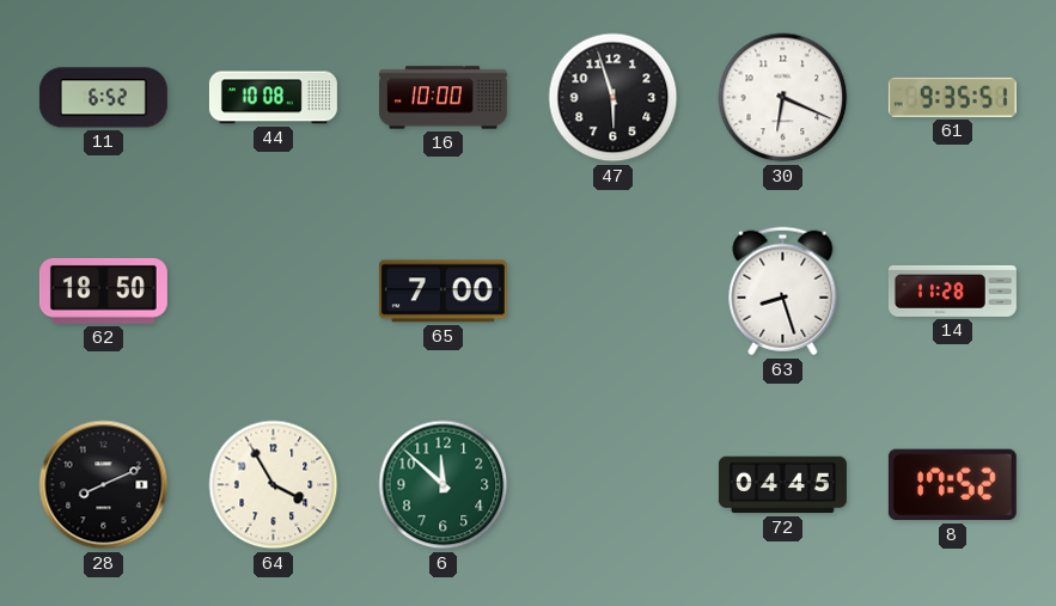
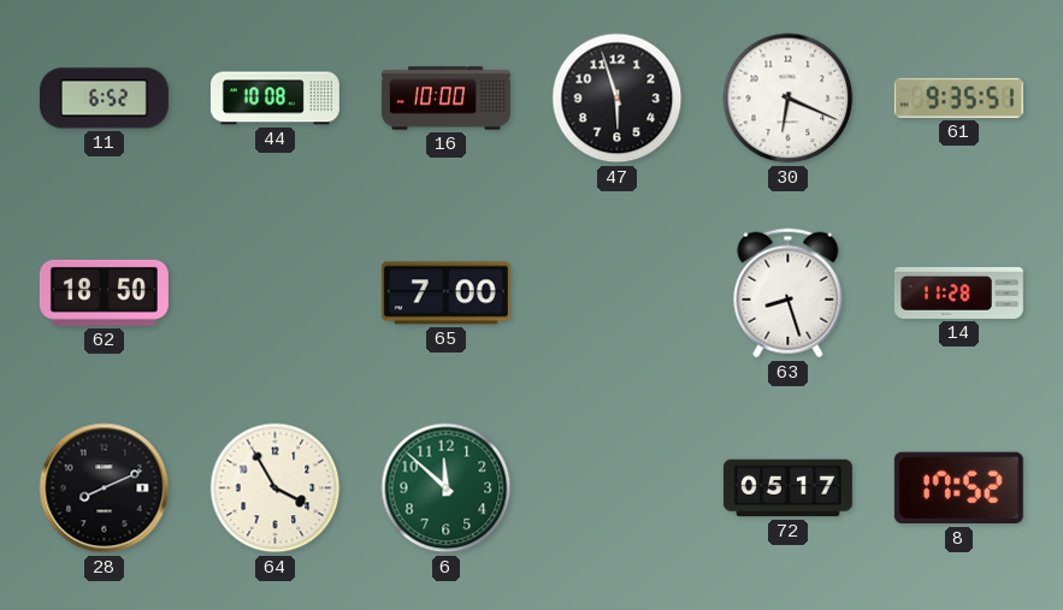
72: 04:45 -> 05:17 (787, 488)
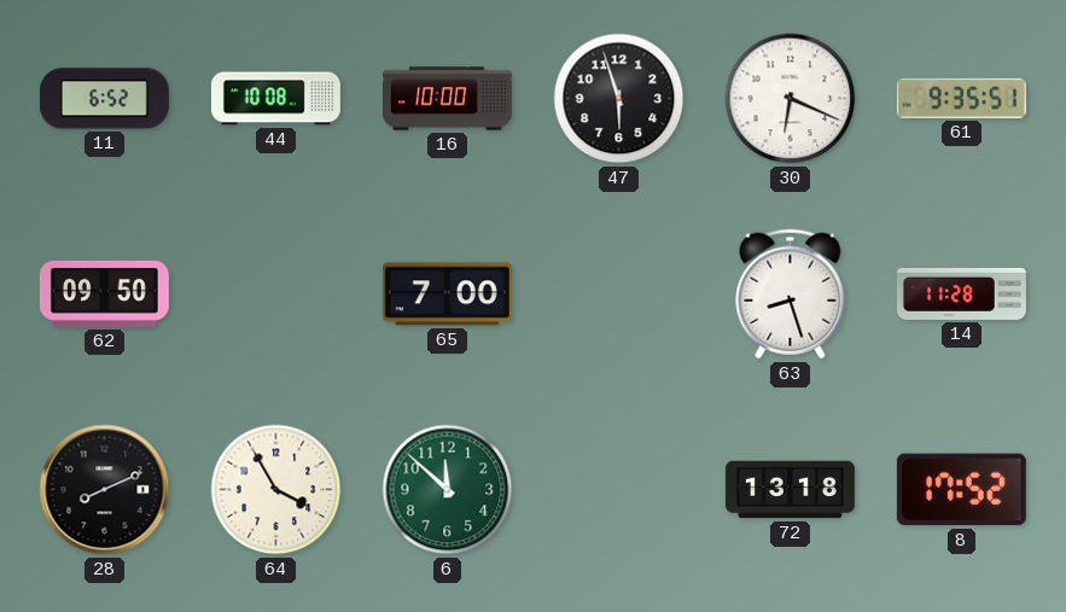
62: 18:50 -> 09:50 (104, 293)
72: 05:17 -> 13:18 (790, 490)
